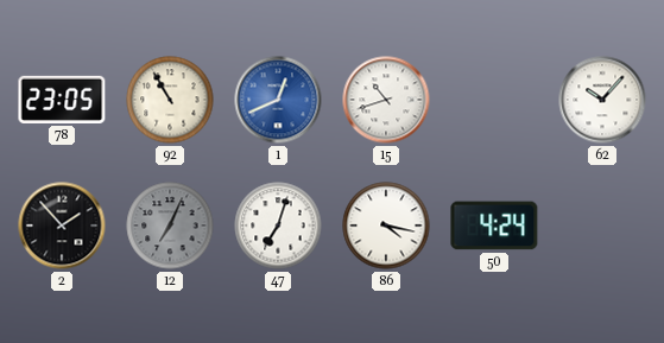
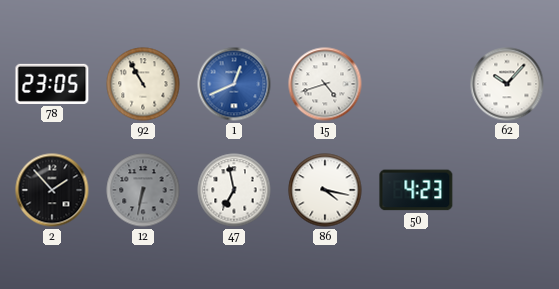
15: 10:42 -> 4:42 (325, 84)
12: 7:04 -> 6:32 (143, 190)
47: 7:03 -> 6:58 (234, 190)
50: 4:24 -> 4:23 (416, 190)
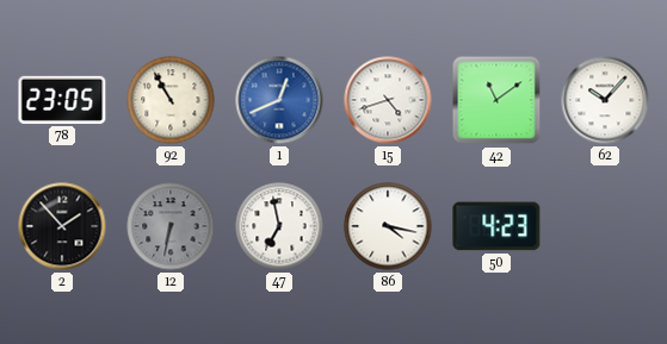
42: none -> 11:09 (496, 100)
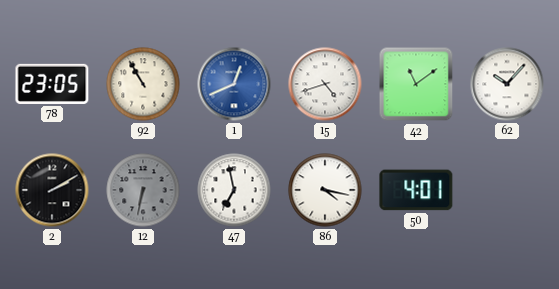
2: 1:53 -> 2:10 (52, 190)
50: 4:23 -> 4:01 (416, 190)
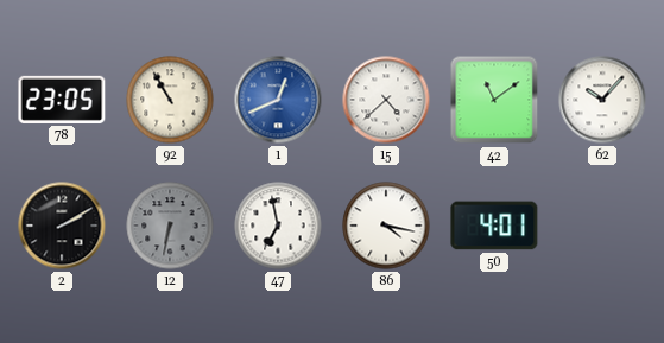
15: 4:42 -> 4:38 (386, 100)
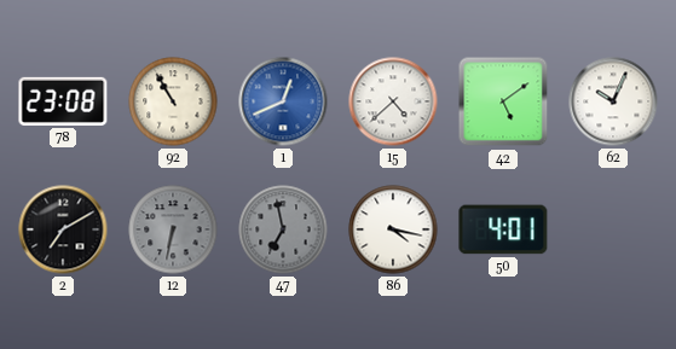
78: 23:05 -> 23:08 (63, 101)
42: 11:09 -> 5:09 (503, 101)
62: 10:07 -> 10:04 (613, 101)
2: 2:10 -> 7:10 (63, 229)
47 dial: white -> grey (283, 229)
